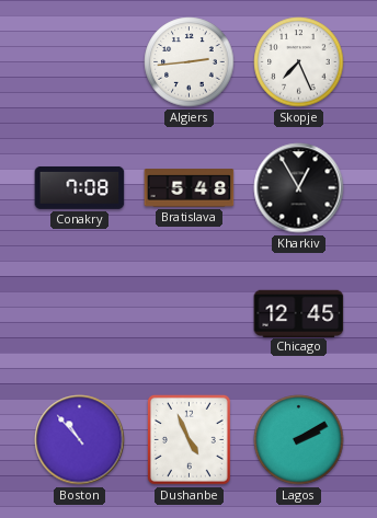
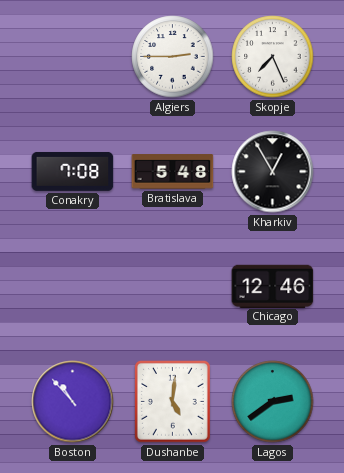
Algiers: 2:44 -> 2:45 (173, 57)
Chicago: 12:45 -> 12:46 (273, 286)
Dushanbe: 4:56 -> 5:01 (172, 401)
Lagos: 2:10 -> 2:39 (273, 402)
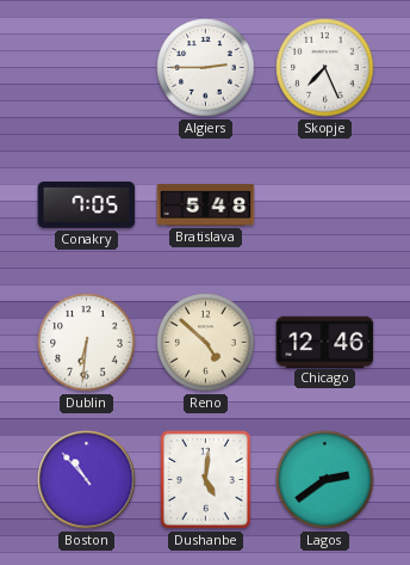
Conakry: 7:08 -> 7:05 (87, 204)
Kharkiv: 12:55 -> none (273, 172)
Dublin: none -> 6:31 (87, 343)
Reno: none -> 4:52 (206, 343)
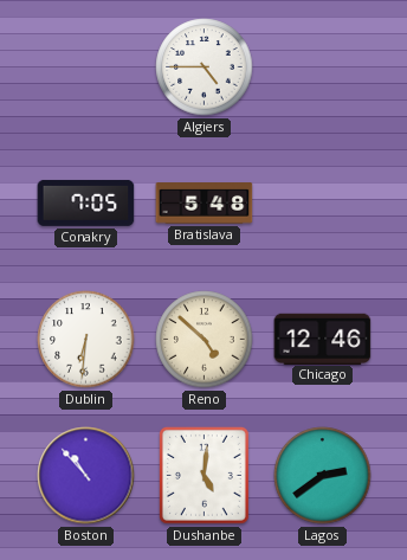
Algiers: 2:45 -> 4:45 (205, 67)
Skopje: 7:26 -> none (325, 68)
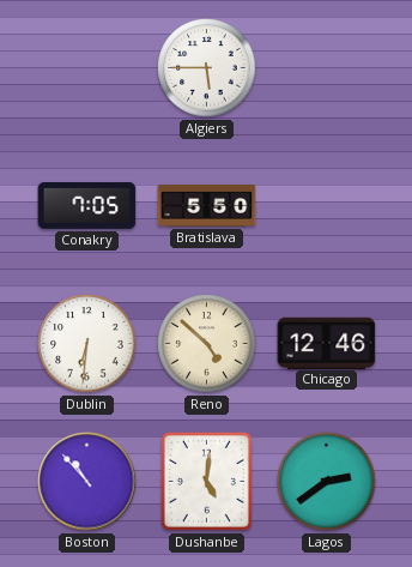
Algiers: 4:45 -> 5:45 (207, 68)
Bratislava: 5:48 -> 5:50 (207, 206)
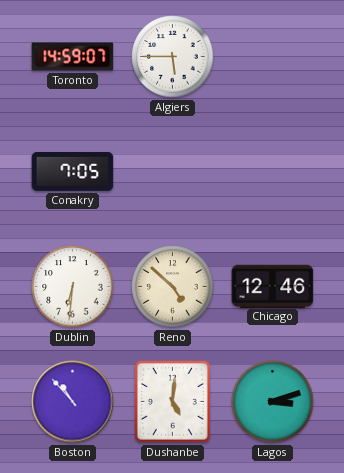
Toronto: none -> 14:59 (73, 57)
Bratislava: 5:50 -> none (207, 206)
Lagos: 2:39 -> 3:12 (273, 402)
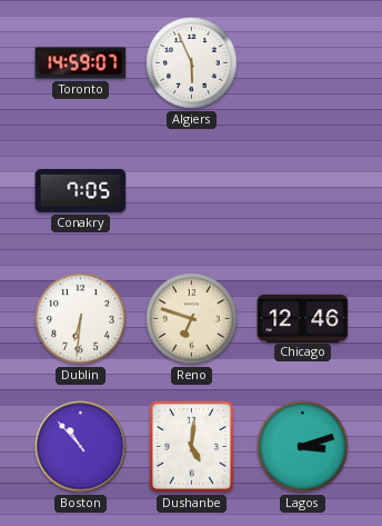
Algiers: 5:45 -> 5:56 (192, 63)
Reno: 4:52 -> 6:48 (192, 319)
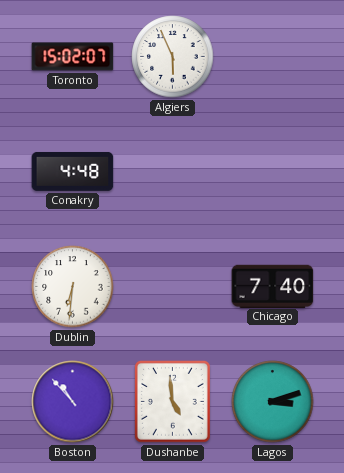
Toronto: 14:59 -> 15:02 (73, 57)
Conakry: 7:05 -> 4:48 (73, 171)
Reno: 6:48 -> none (192, 319)
Chicago: 12:46 -> 7:40 (273, 286)
Dushanbe: 5:01 -> 4:59 (172, 401)
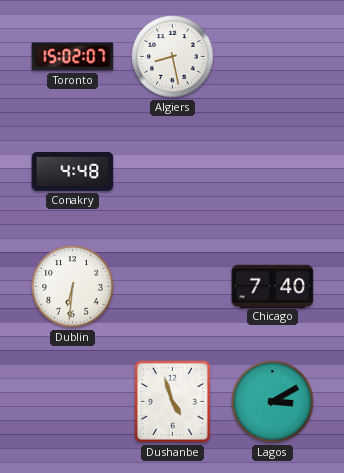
Algiers: 5:56 -> 8:28 (173, 57)
Boston: 10:53 -> none (73, 402)
Dushanbe: 4:59 -> 4:57 (172, 401)
Lagos: 3:12 -> 3:10 (273, 402)
